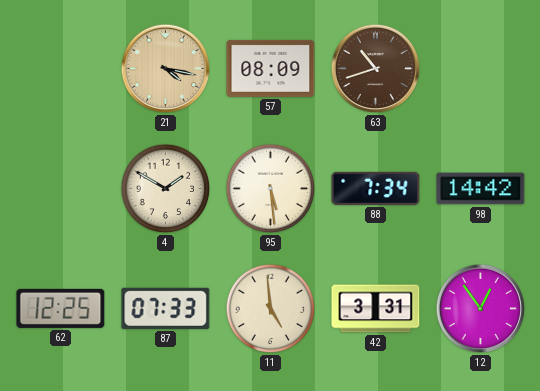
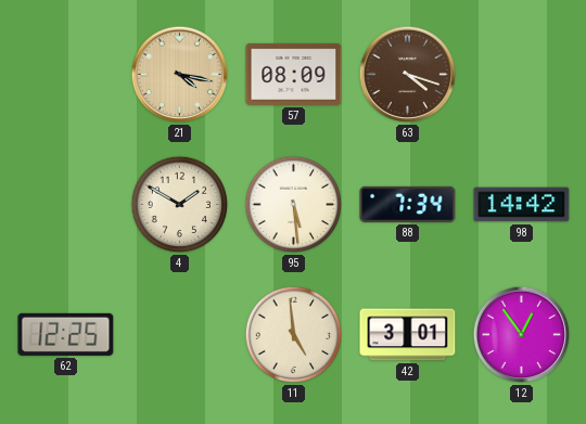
63: 10:42 -> 4:18 (408, 75)
87: 07:33 -> none (166, 308)
42: 3:31 -> 3:01 (408, 335)
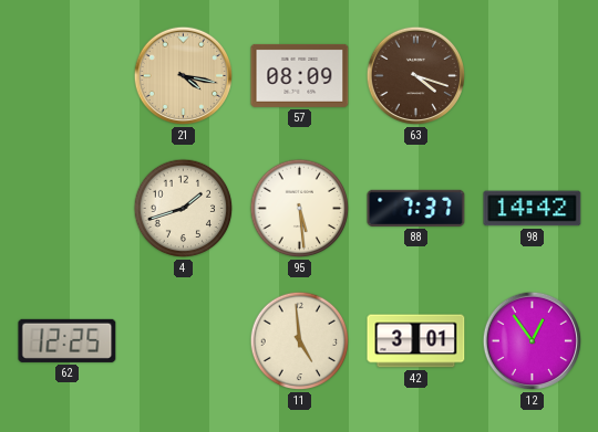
4: 1:50 -> 1:42 (184, 209)
88: 7:34 -> 7:37 (416, 208)
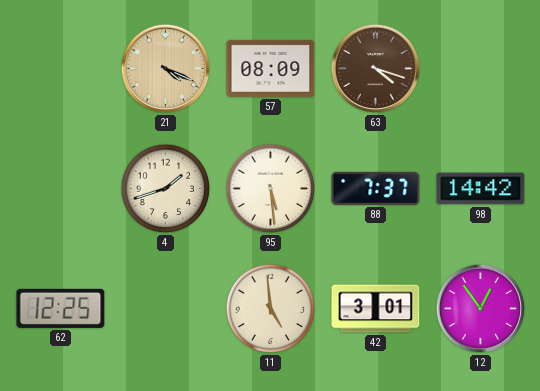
21: 4:17 -> 4:19 (166, 69)
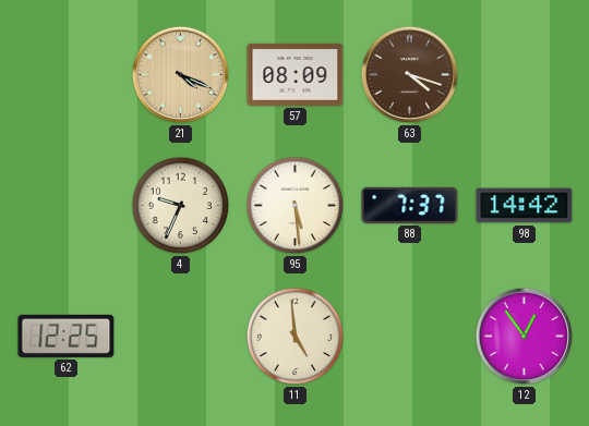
4: 1:42 -> 9:34 (181, 206)
42: 3:01 -> none (376, 309)
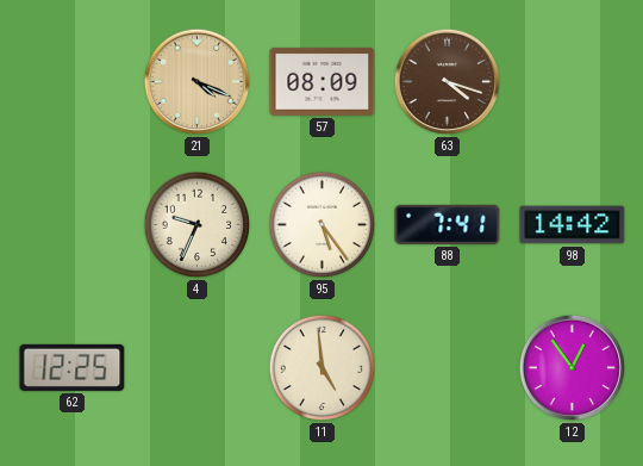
95: 5:29 -> 5:24 (323, 225)
88: 7:37 -> 7:41 (448, 224)
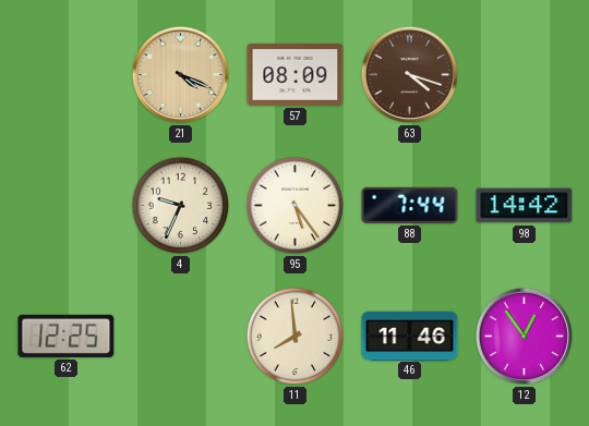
88: 7:41 -> 7:44 (410, 205)
11: 4:59 -> 7:59 (296, 337)
46: none -> 11:46 (410, 336)
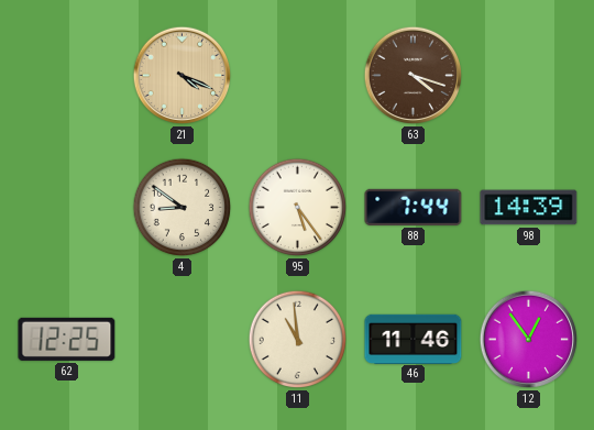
57: 08:09 -> none (296, 74)
4: 9:34 -> 8:51 (183, 208)
98: 14:42 -> 14:39 (529, 208)
11: 7:59 -> 10:59 (298, 340)
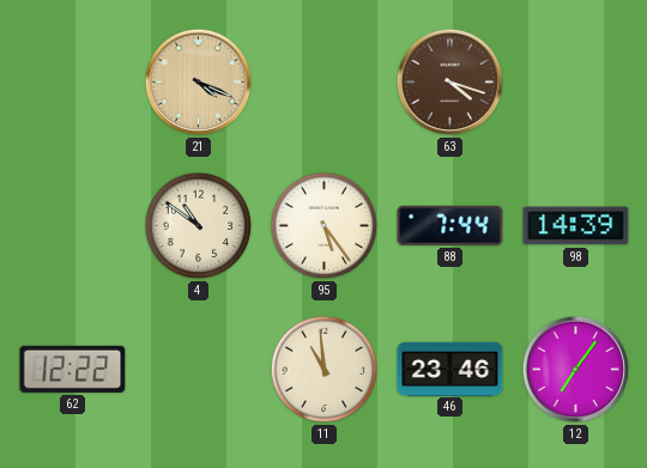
4: 8:51 -> 10:51 (199, 226)
62: 12:25 -> 12:22 (73, 369)
46: 11:46 -> 23:46 (451, 369)
12: 12:54 -> 7:06 (576, 370)
